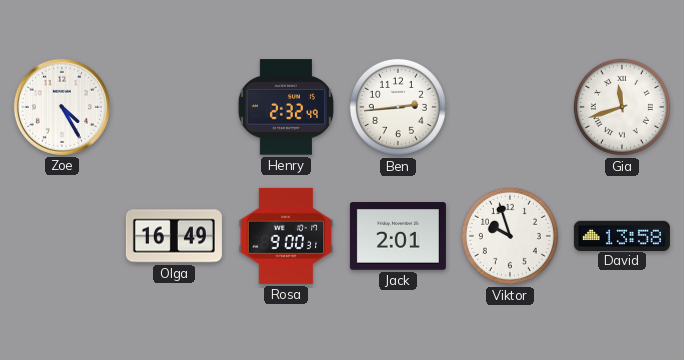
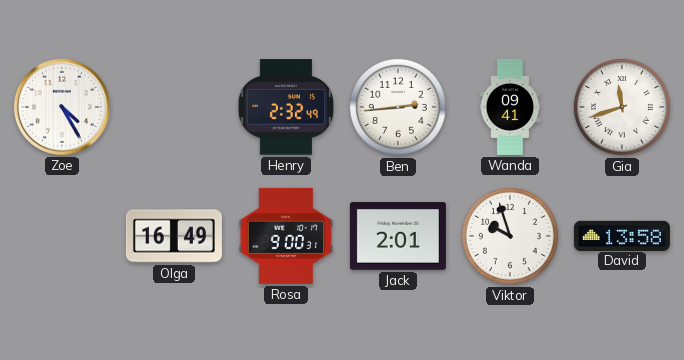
Wanda: none -> 09:41 (510, 107)
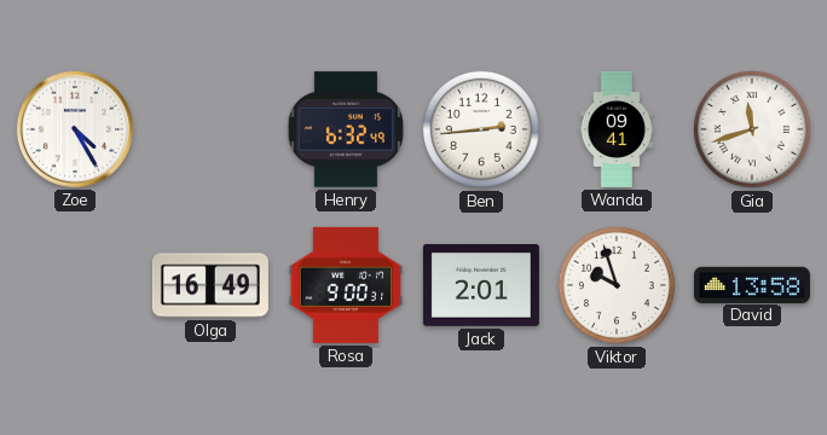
Henry: 2:32 -> 6:32 (346, 129)
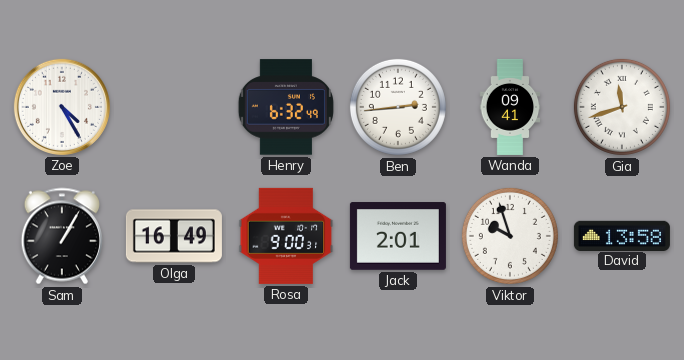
Sam: none -> 1:05 (62, 236)
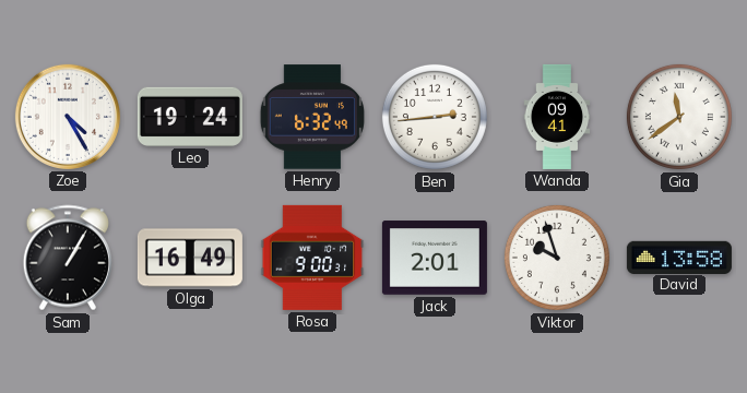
Leo: none -> 19:24 (190, 117)
Gia: 11:42 -> 11:39 (679, 117)
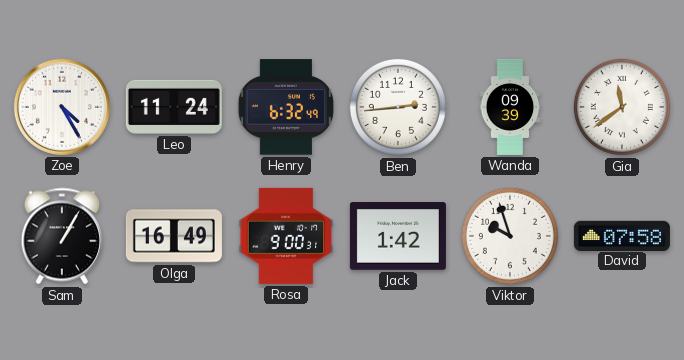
Leo: 19:24 -> 11:24 (174, 107)
Wanda: 09:41 -> 09:39 (510, 107)
Jack: 2:01 -> 1:42 (398, 236)
David: 13:58 -> 07:58 (622, 235)
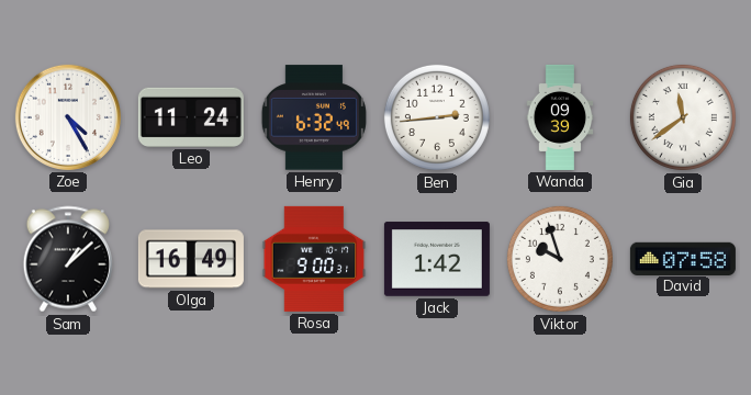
Sam: 1:05 -> 1:08 (68, 259)
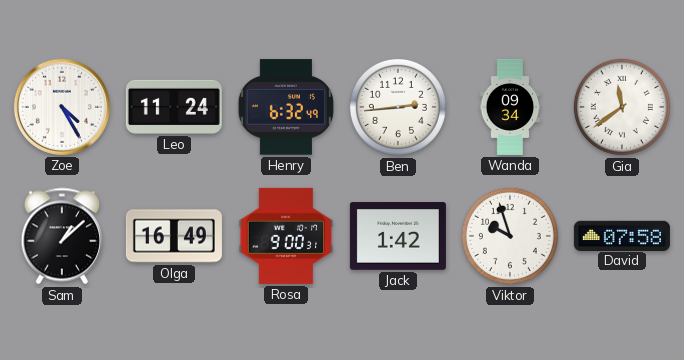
Wanda: 09:39 -> 09:34 (510, 107)
